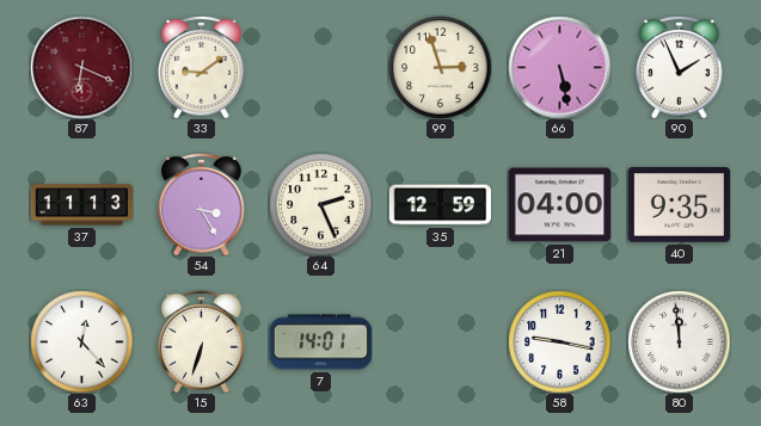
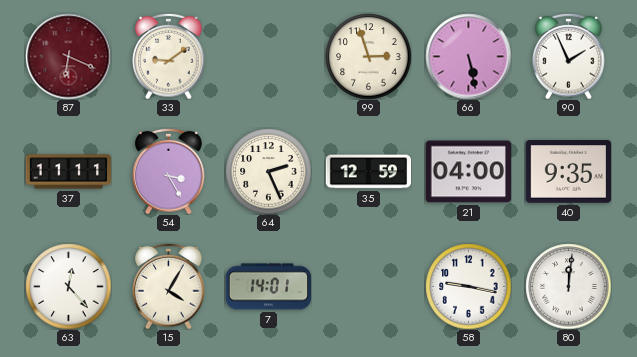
37: 11:13 -> 11:11 (68, 172)
15: 6:33 -> 4:05 (169, 286)
80: 11:59 -> 12:01 (568, 286)
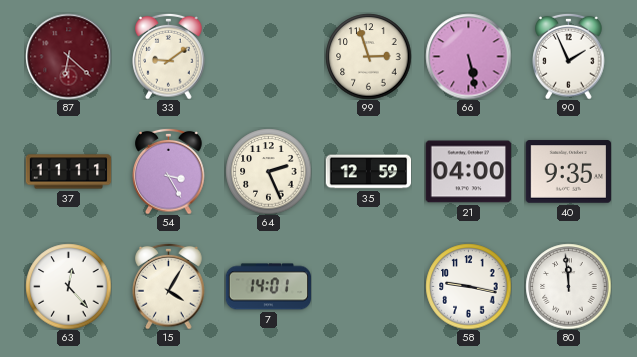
87: 6:19 -> 6:22 (68, 56)
80: 12:01 -> 11:59 (568, 286)
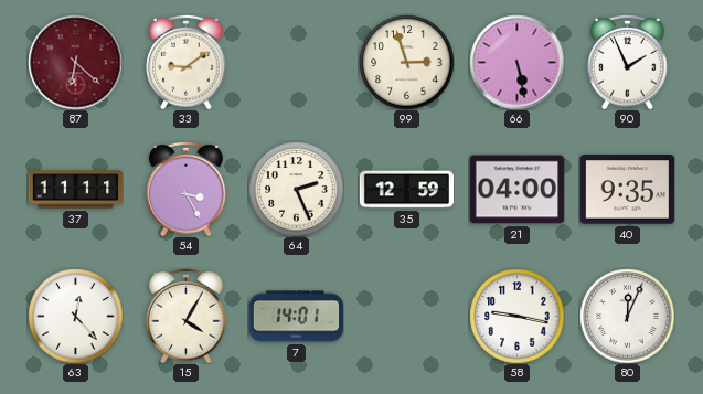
80: 11:59 -> 12:04 (627, 316)
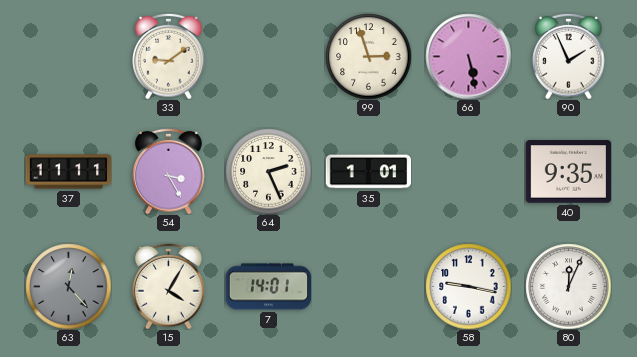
87: 6:22 -> none (75, 62)
35: 12:59 -> 1:01 (368, 172)
21: 04:00 -> none (516, 190)
63 dial: white -> grey (68, 286)
